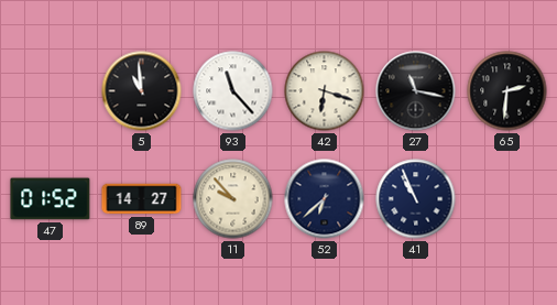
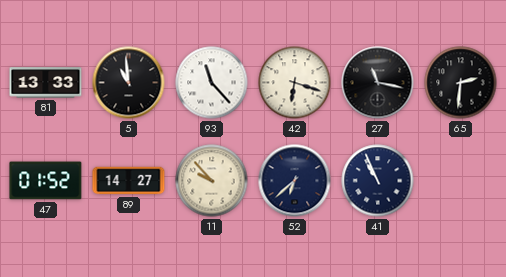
81: none -> 13:33 (46, 83)
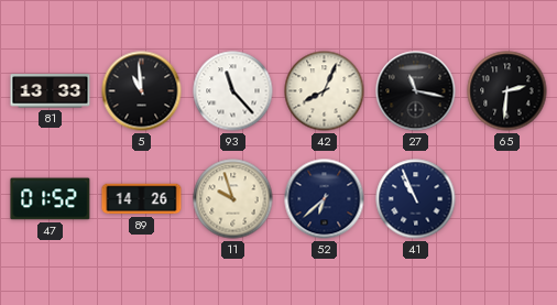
42: 6:18 -> 8:04 (325, 91)
89: 14:27 -> 14:26 (142, 199)
11: 9:53 -> 9:57 (233, 199)
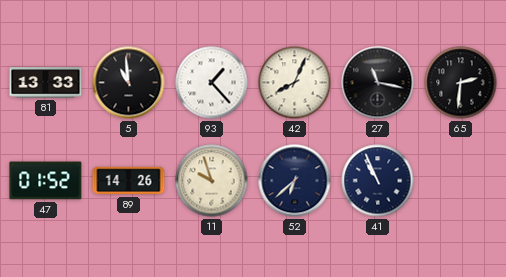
93: 11:23 -> 1:23 (212, 83)
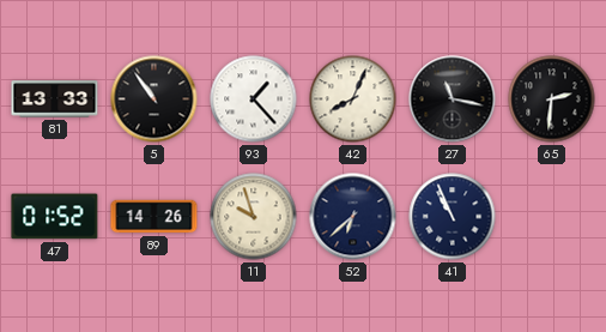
5: 10:59 -> 10:54 (154, 99)
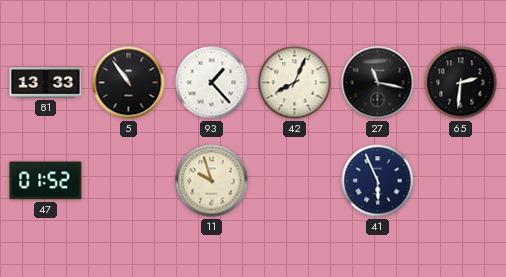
89: 14:26 -> none (154, 217)
52: 6:38 -> none (353, 217)
41: 10:56 -> 5:56 (378, 181)
